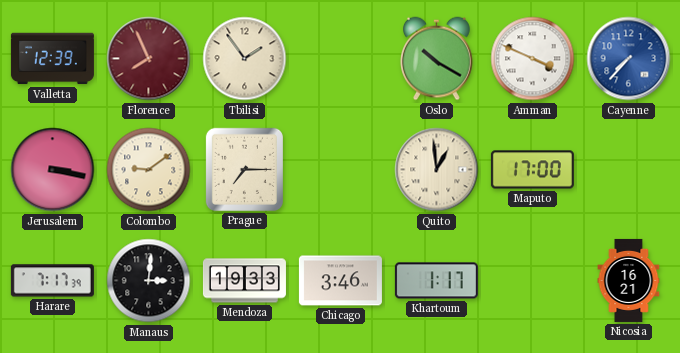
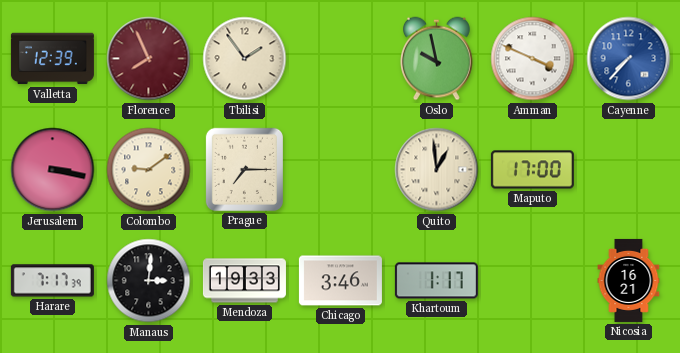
Oslo: 10:20 -> 9:58 (437, 59)
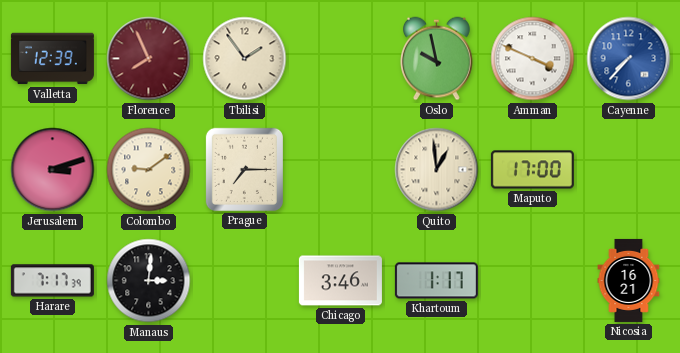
Jerusalem: 3:17 -> 3:12 (53, 170)
Mendoza: 19:33 -> none (244, 281)
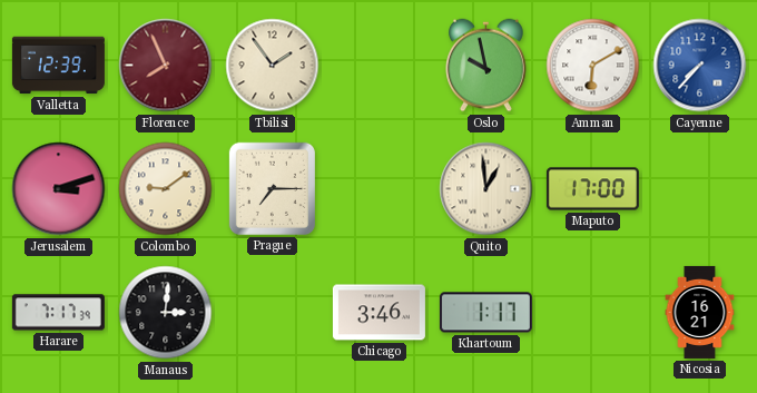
Amman: 3:49 -> 6:10 (593, 66)
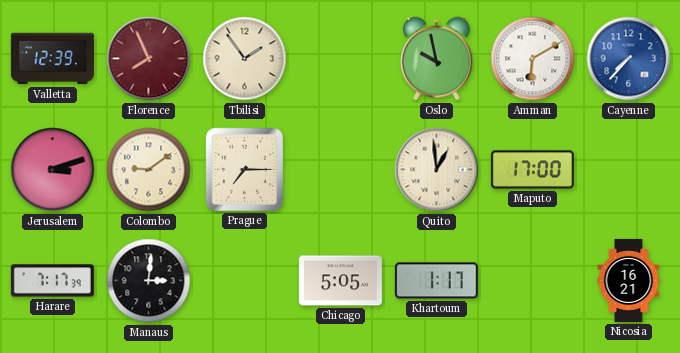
Chicago: 3:46 -> 5:05 (340, 281)
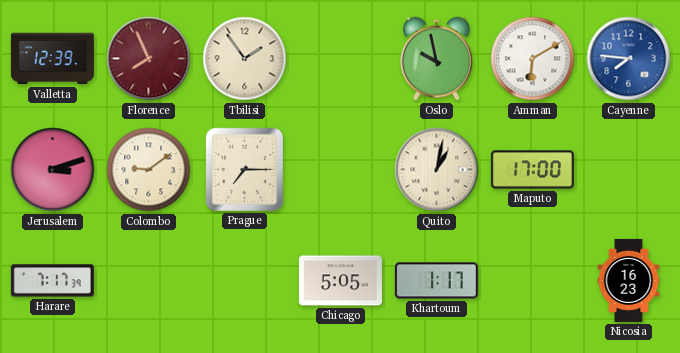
Cayenne: 7:37 -> 7:46 (629, 59)
Quito: 12:59 -> 1:02 (437, 170)
Manaus: 3:01 -> none (149, 281)
Nicosia: 16:21 -> 16:23 (629, 280)
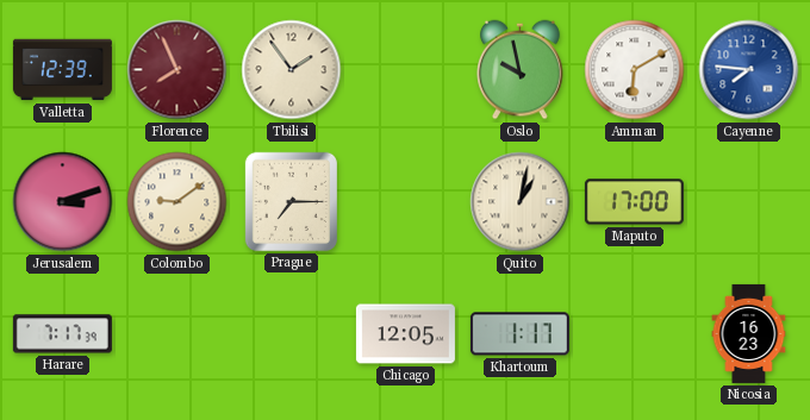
Chicago: 5:05 -> 12:05 (405, 334)
